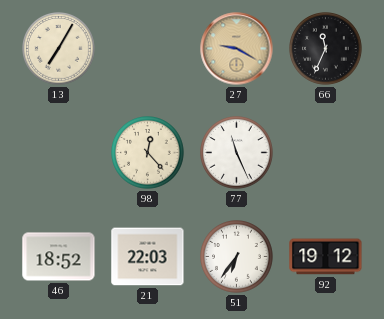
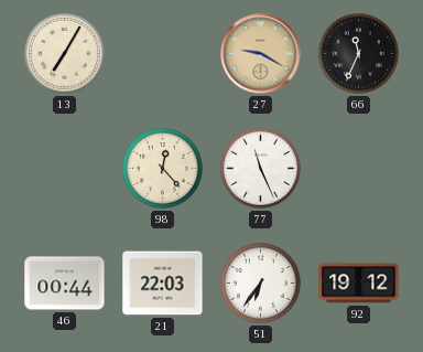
46: 18:52 -> 00:44 (65, 284)
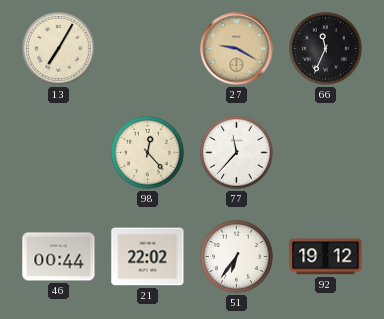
77: 11:26 -> 11:37 (237, 153)
21: 22:03 -> 22:02 (148, 257)
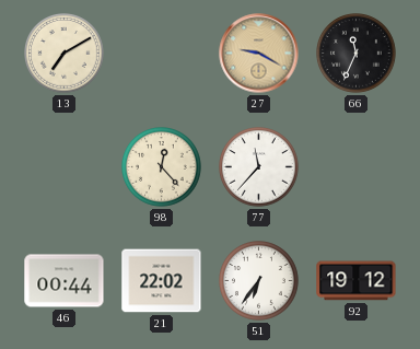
13: 7:05 -> 7:10 (65, 54)
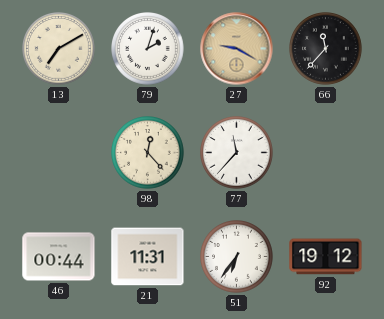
79: none -> 2:03 (148, 49)
66: 11:34 -> 11:37 (326, 49)
21: 22:02 -> 11:31 (148, 257)
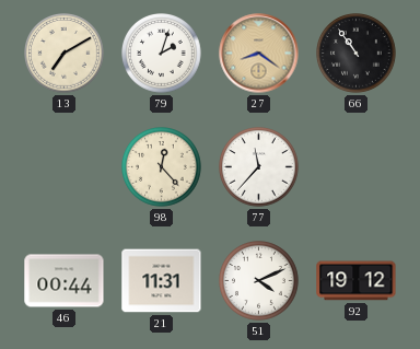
27: 9:20 -> 8:21 (259, 54)
66: 11:37 -> 10:54 (357, 54)
51: 6:36 -> 4:11 (259, 281)
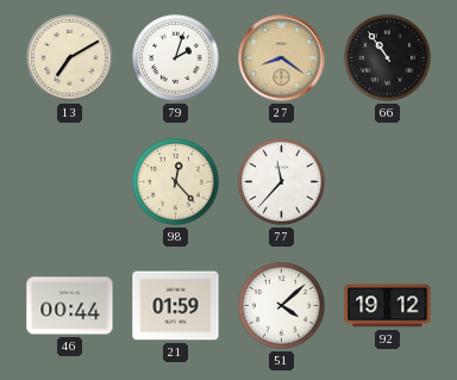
21: 11:31 -> 01:59 (176, 306)
51: 4:11 -> 4:08 (282, 306)
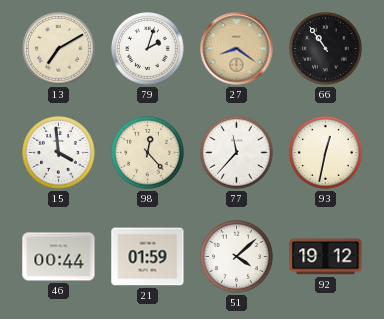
15: none -> 3:59 (59, 153)
93: none -> 12:32 (326, 153)
